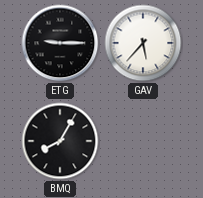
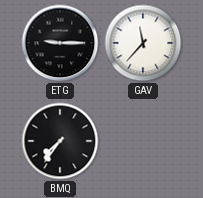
GAV: 5:37 -> 11:37 (143, 43)
BMQ: 8:05 -> 7:36 (60, 141)
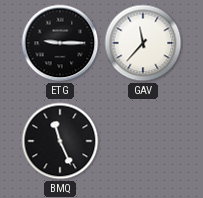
BMQ: 7:36 -> 11:26 (60, 141)
